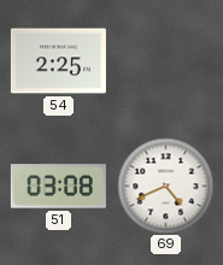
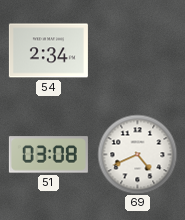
54: 2:25 -> 2:34 (48, 51)
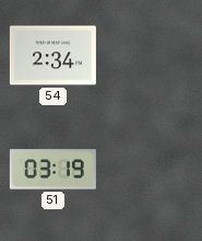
51: 03:08 -> 03:19 (52, 170)
69: 4:41 -> none (137, 154)
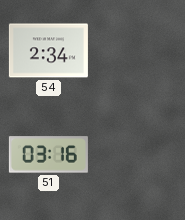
51: 03:19 -> 03:16 (48, 155)
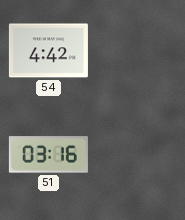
54: 2:34 -> 4:42 (48, 51)
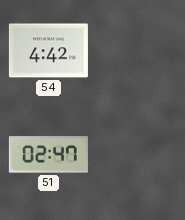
51: 03:16 -> 02:47 (48, 155)
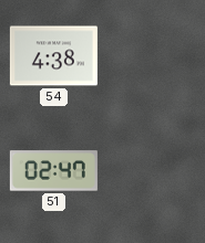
54: 4:42 -> 4:38 (53, 56)
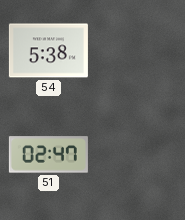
54: 4:38 -> 5:38 (48, 51)
